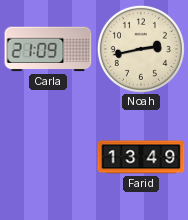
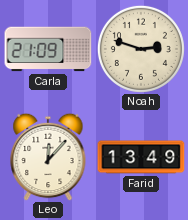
Noah: 2:43 -> 2:48 (141, 49)
Leo: none -> 12:07 (48, 157)
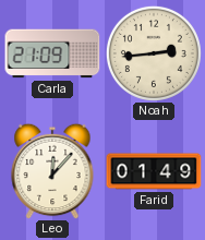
Noah: 2:48 -> 2:44 (154, 53)
Farid: 13:49 -> 01:49 (154, 171)
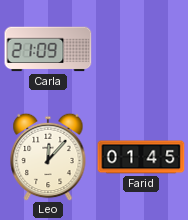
Noah: 2:44 -> none (154, 53)
Farid: 01:49 -> 01:45 (141, 157)
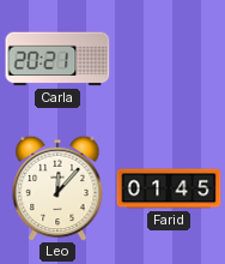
Carla: 21:09 -> 20:21 (57, 59)
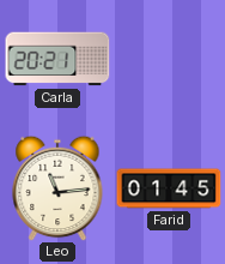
Leo: 12:07 -> 11:14 (57, 188)
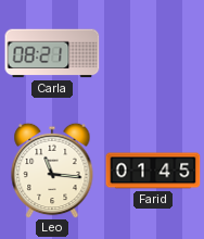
Carla: 20:21 -> 08:21 (52, 53)
Leo: 11:14 -> 11:16 (52, 171)
